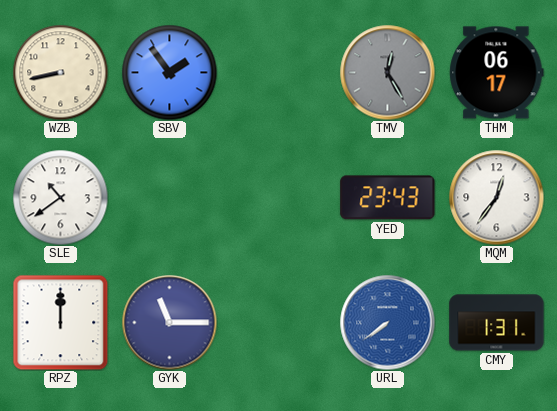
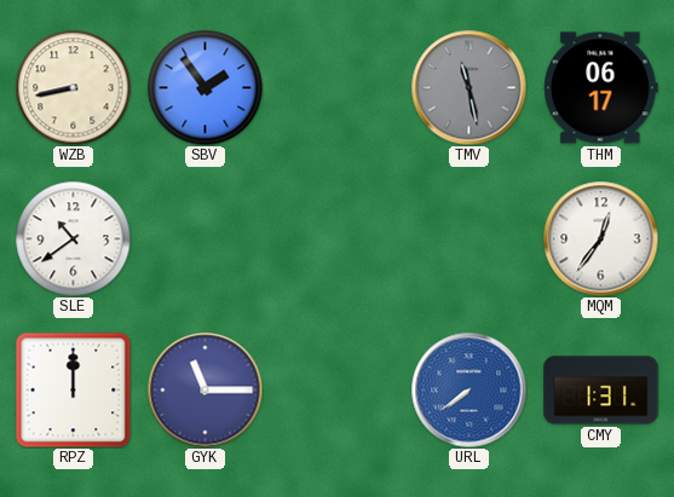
TMV: 12:25 -> 11:28 (468, 87)
YED: 23:43 -> none (388, 198)
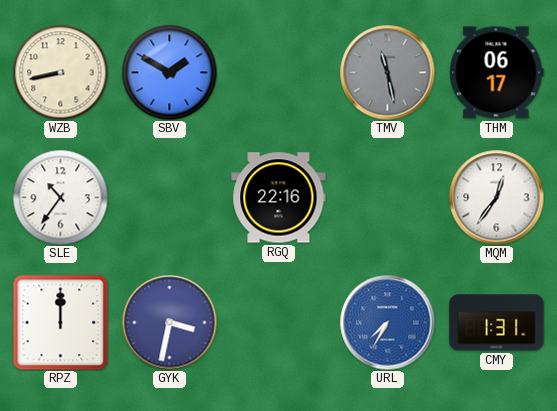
SBV: 1:54 -> 1:50 (169, 72)
SLE: 10:39 -> 10:36 (60, 197)
RGQ: none -> 22:16 (279, 198)
GYK: 11:15 -> 3:32 (169, 322)
URL: 7:39 -> 7:35 (387, 322)
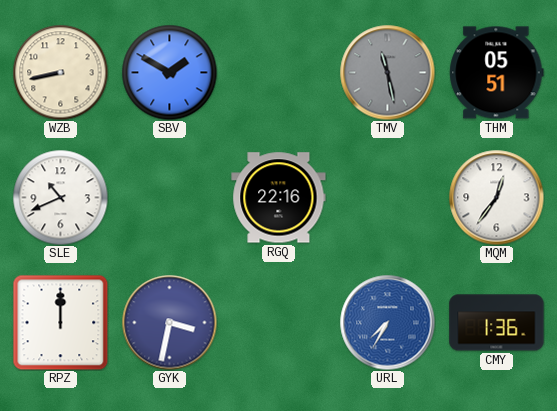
THM: 06:17 -> 05:51 (497, 73)
SLE: 10:36 -> 10:41 (60, 197)
CMY: 1:31 -> 1:36 (497, 323)
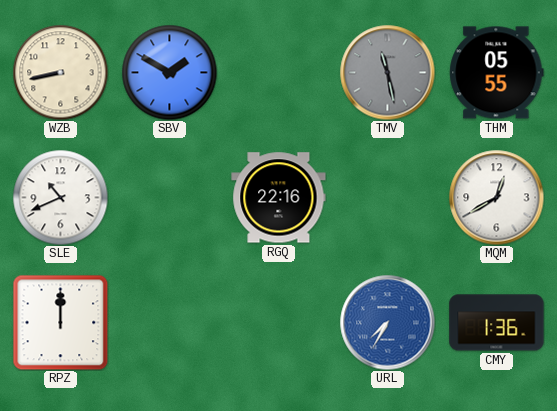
THM: 05:51 -> 05:55 (497, 73)
MQM: 12:36 -> 12:40 (496, 197)
GYK: 3:32 -> none (169, 322)
